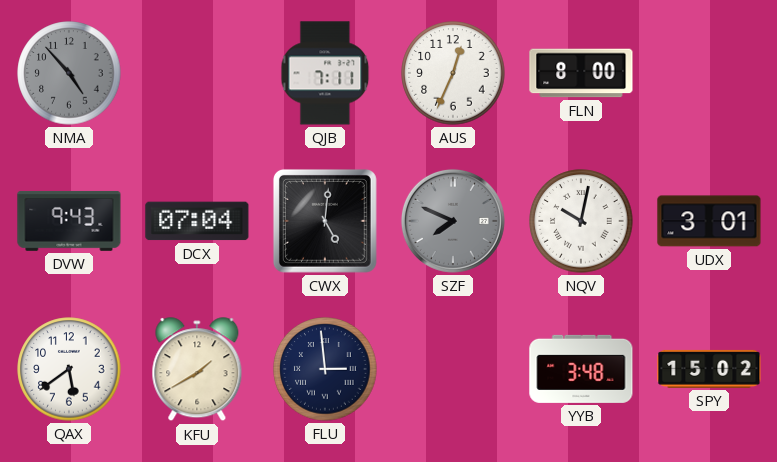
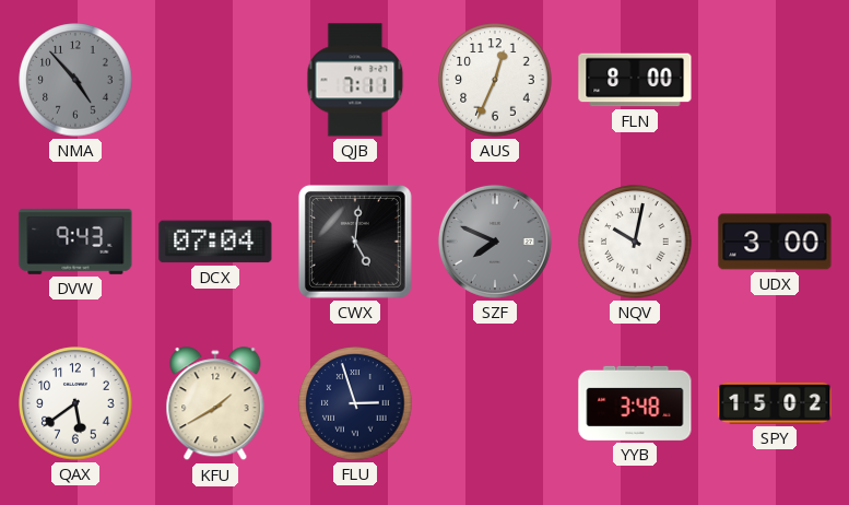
UDX: 3:01 -> 3:00 (775, 242)
FLU: 2:59 -> 2:57 (355, 403)
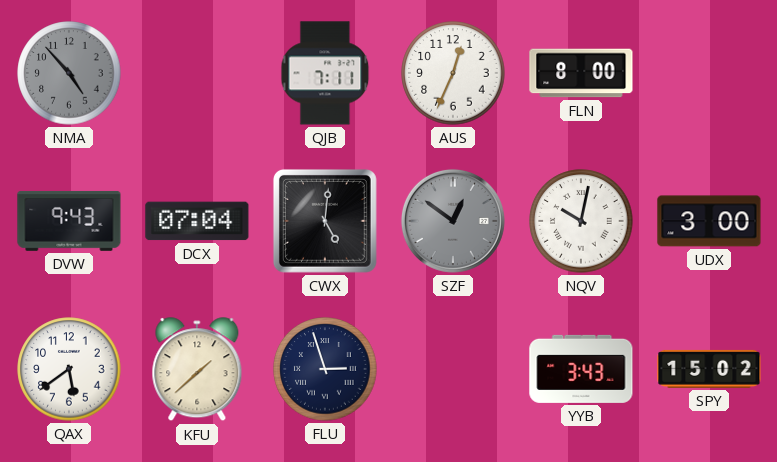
SZF: 7:49 -> 12:51 (453, 221)
KFU: 1:40 -> 1:38 (197, 370)
YYB: 3:48 -> 3:43 (581, 369)
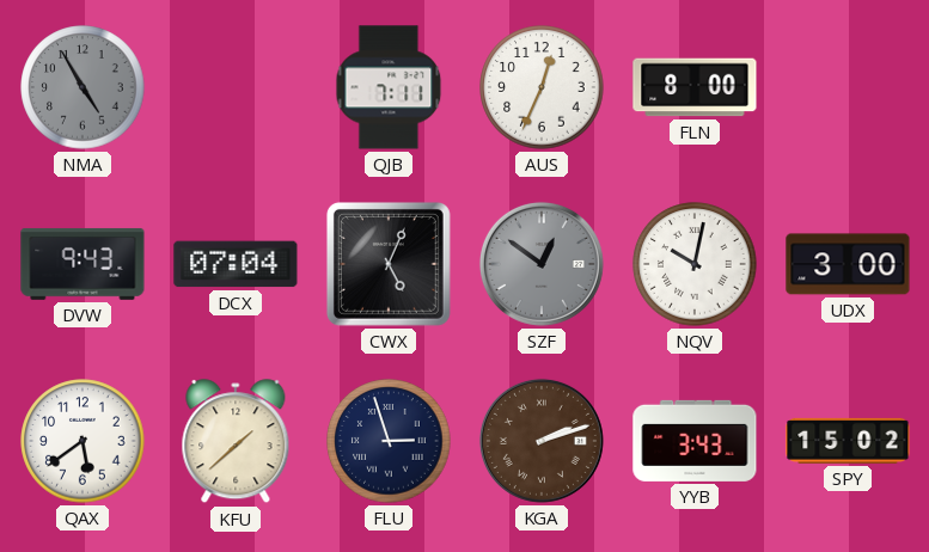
NMA: 4:53 -> 4:55 (82, 87)
CWX: 5:01 -> 5:04 (389, 264)
KGA: none -> 2:12 (542, 441)
